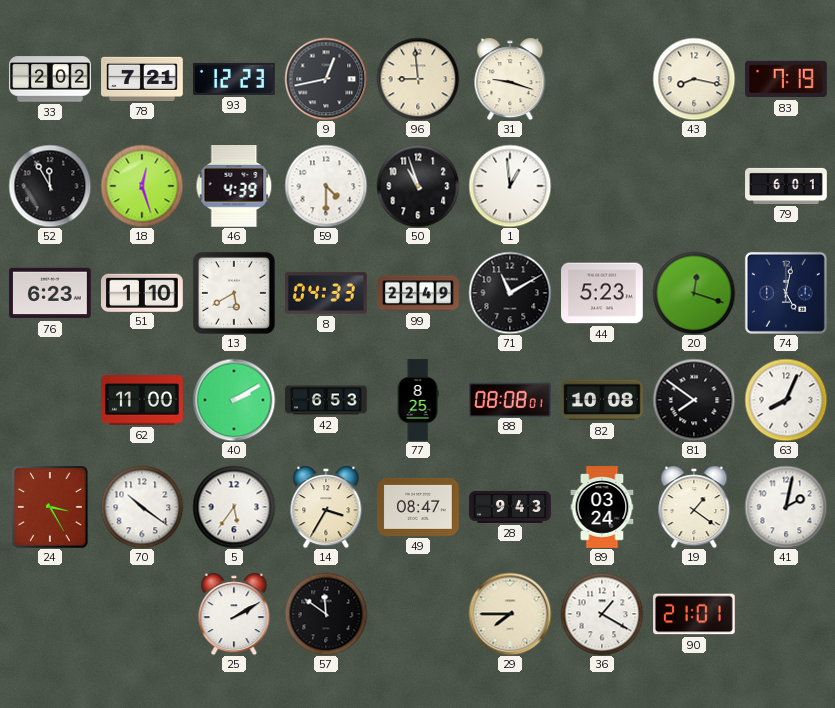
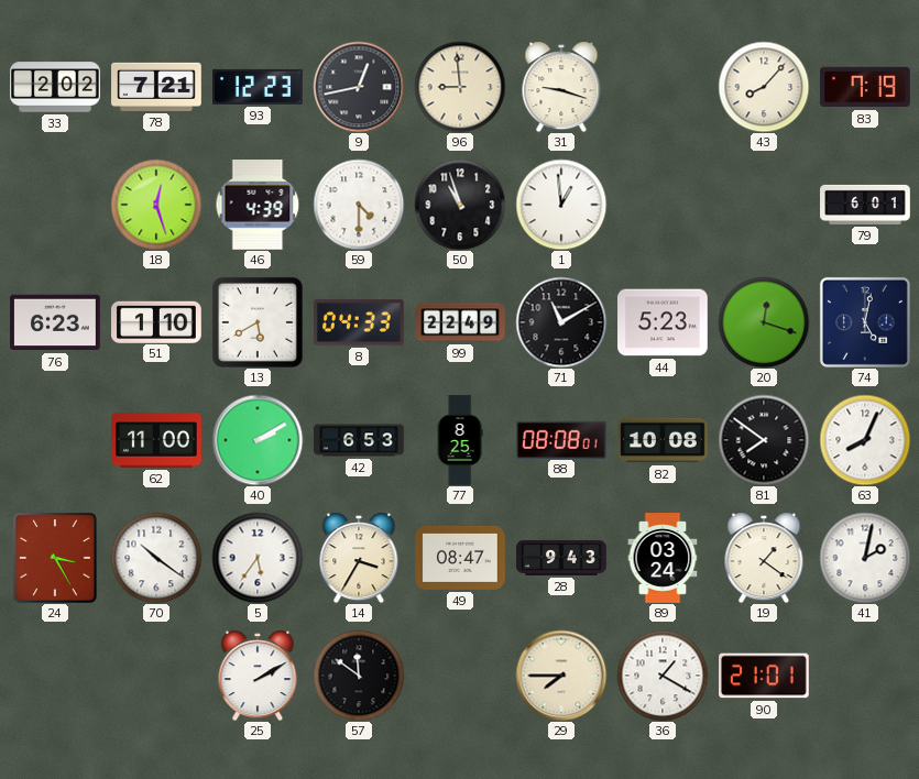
43: 8:17 -> 8:07 (764, 87)
52: 11:55 -> none (50, 186)
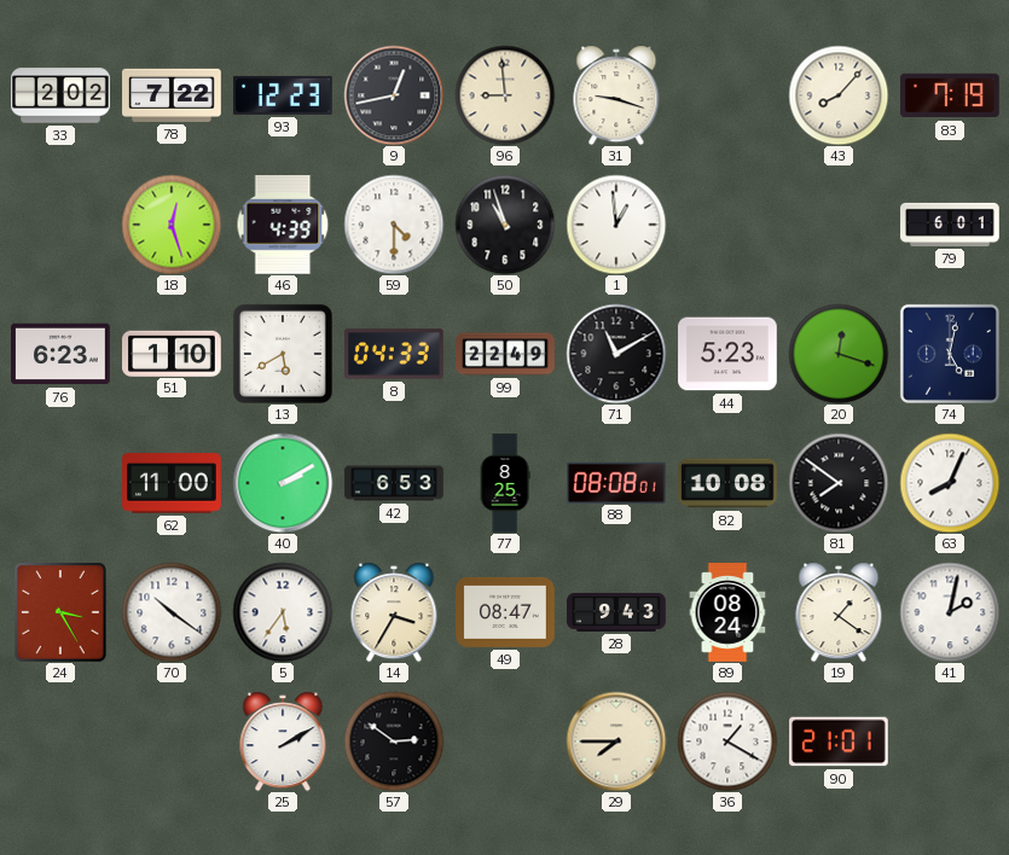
78: 7:21 -> 7:22 (172, 95)
89: 03:24 -> 08:24 (727, 612)
57: 11:51 -> 2:51 (394, 741)
